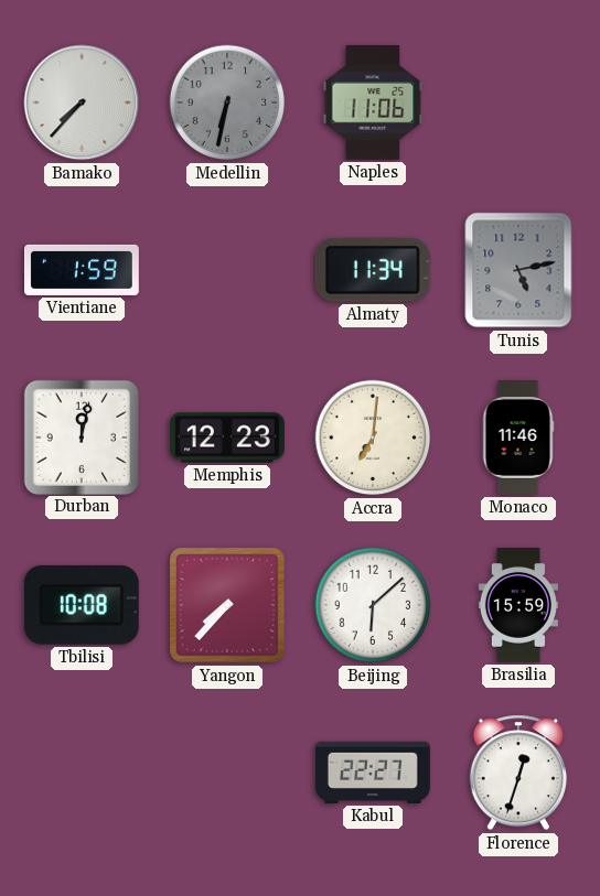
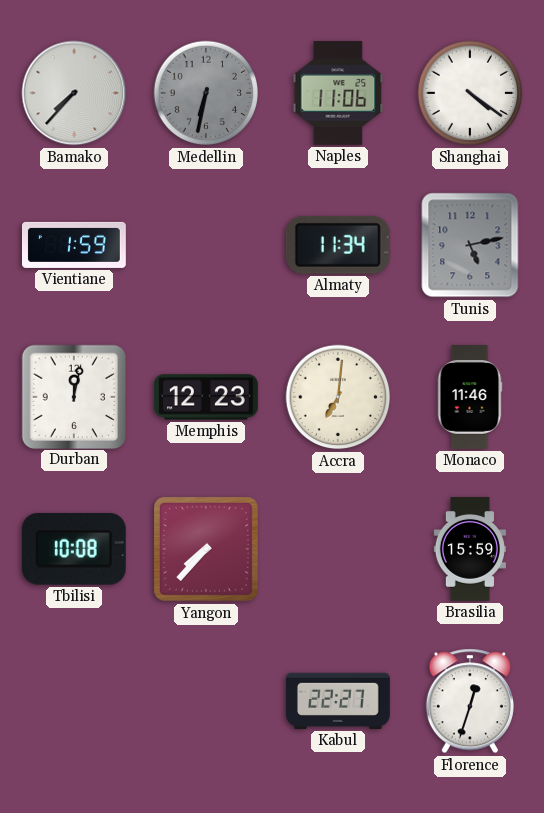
Shanghai: none -> 4:21 (470, 93)
Beijing: 6:08 -> none (373, 605)
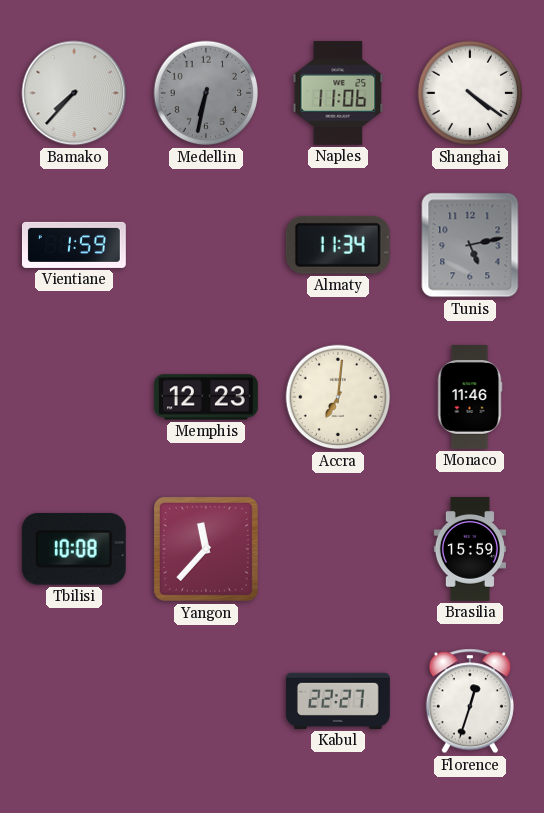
Durban: 12:02 -> none (73, 396)
Yangon: 7:37 -> 11:37 (206, 549)
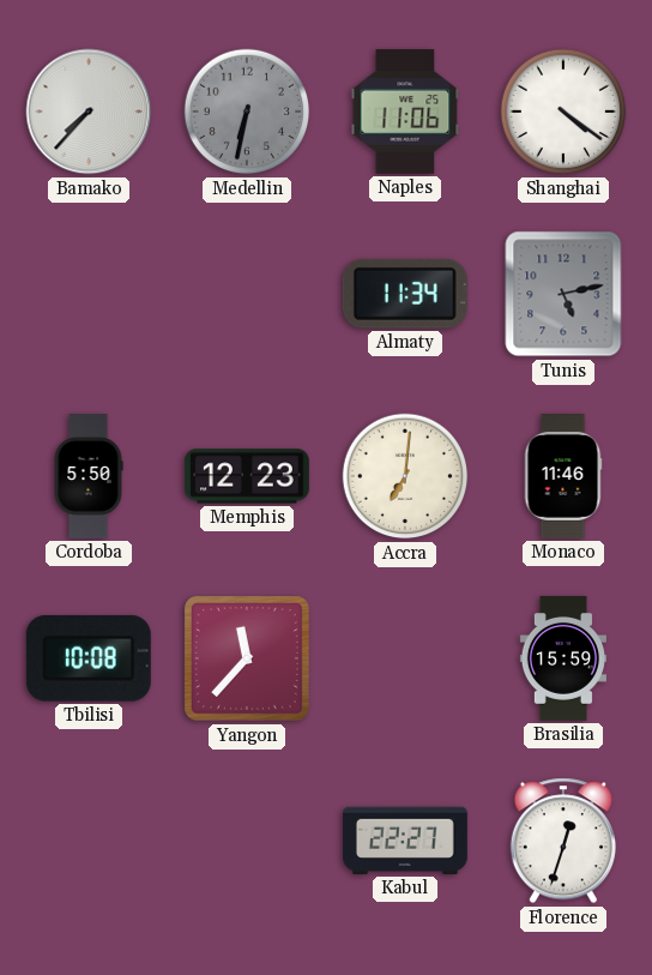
Vientiane: 1:59 -> none (75, 245)
Cordoba: none -> 5:50 (89, 477)
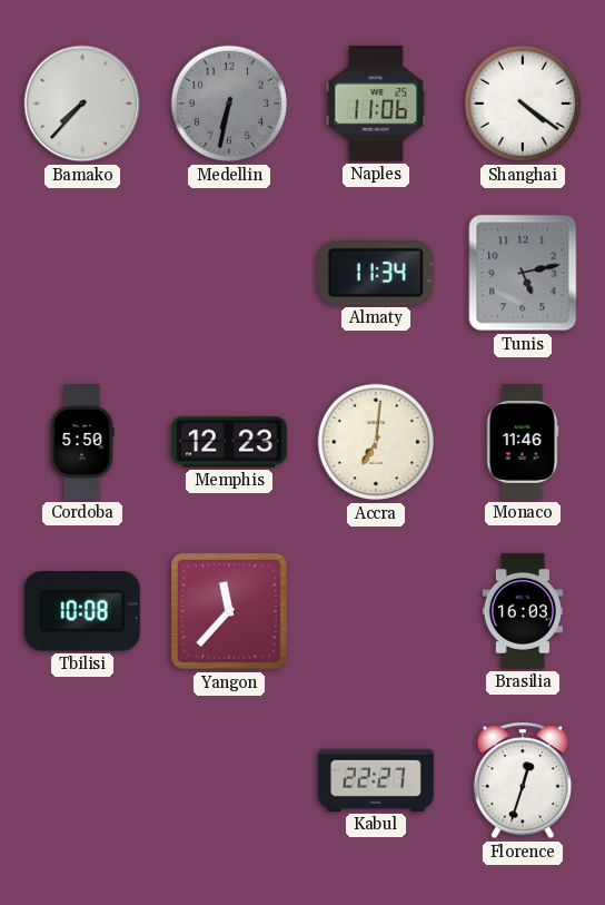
Brasilia: 15:59 -> 16:03 (523, 611)
